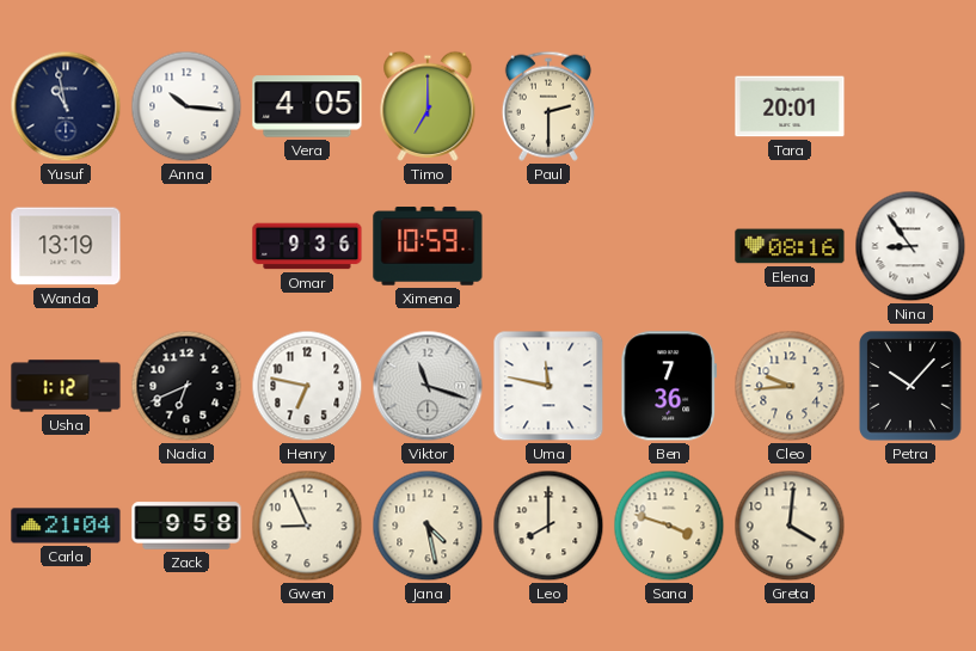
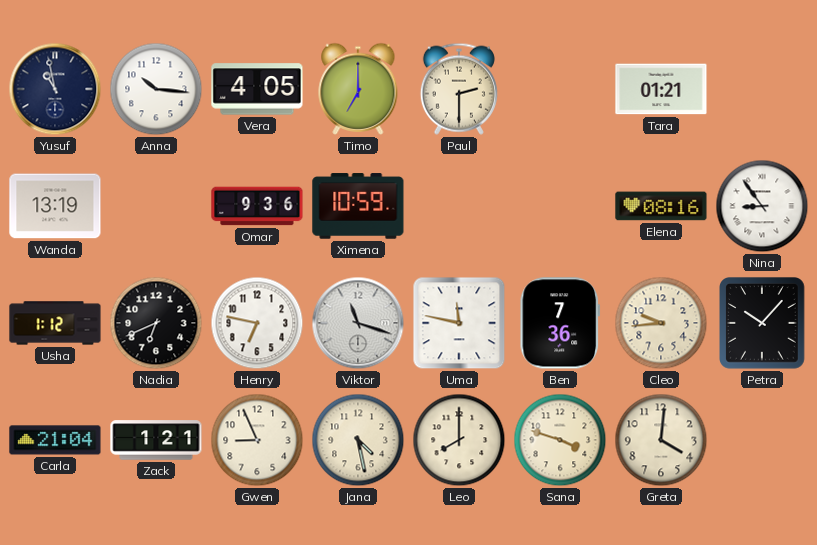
Tara: 20:01 -> 01:21 (661, 89)
Zack: 9:58 -> 1:21 (156, 440)
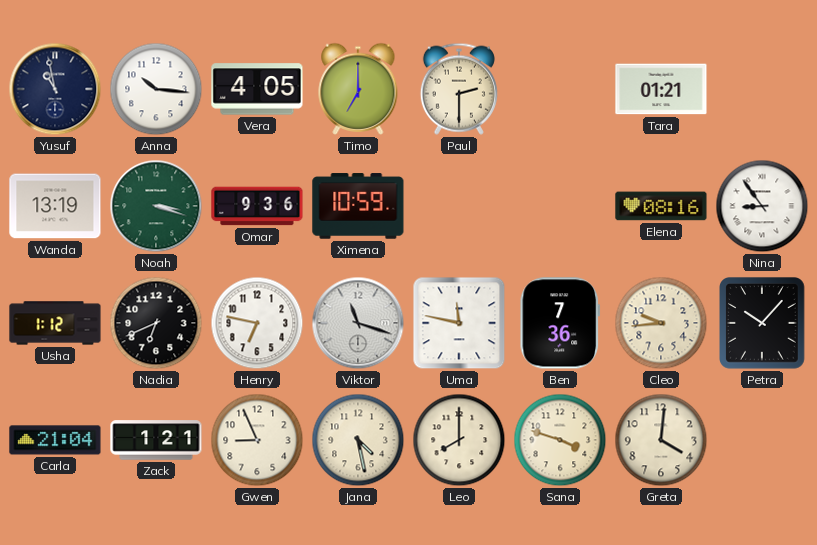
Noah: none -> 3:18 (156, 206)
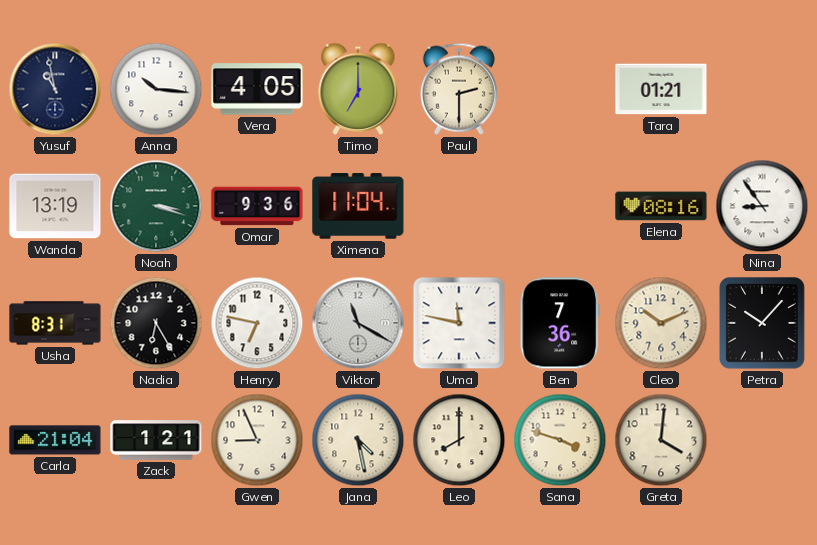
Ximena: 10:59 -> 11:04 (358, 206)
Usha: 1:12 -> 8:31 (55, 323)
Nadia: 6:41 -> 6:25 (156, 323)
Viktor: 11:18 -> 11:20 (358, 323)
Cleo: 9:44 -> 10:11 (661, 323)
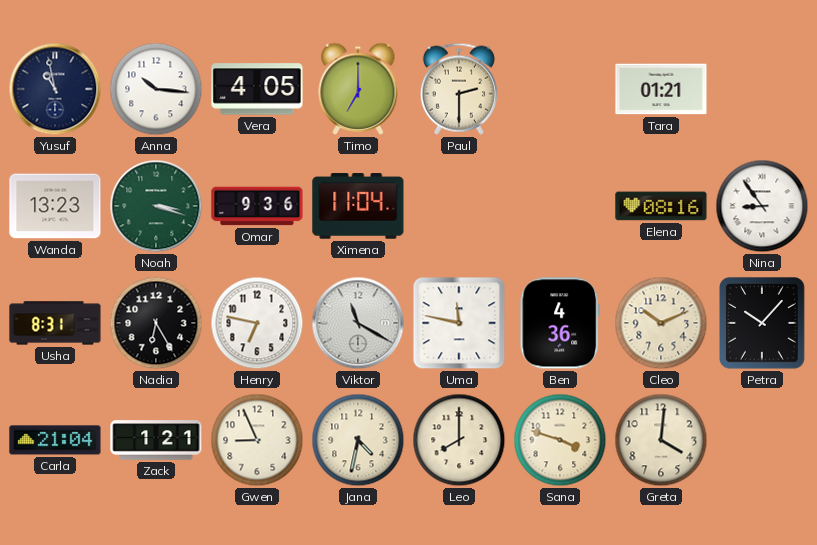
Wanda: 13:19 -> 13:23 (55, 206)
Ben: 7:36 -> 4:36 (560, 323)
Jana: 4:28 -> 4:32 (358, 440)
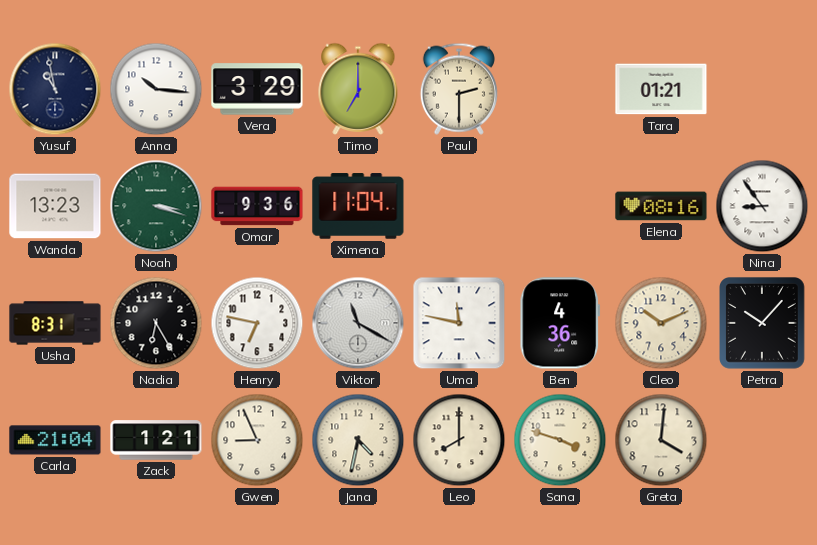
Vera: 4:05 -> 3:29 (257, 89)
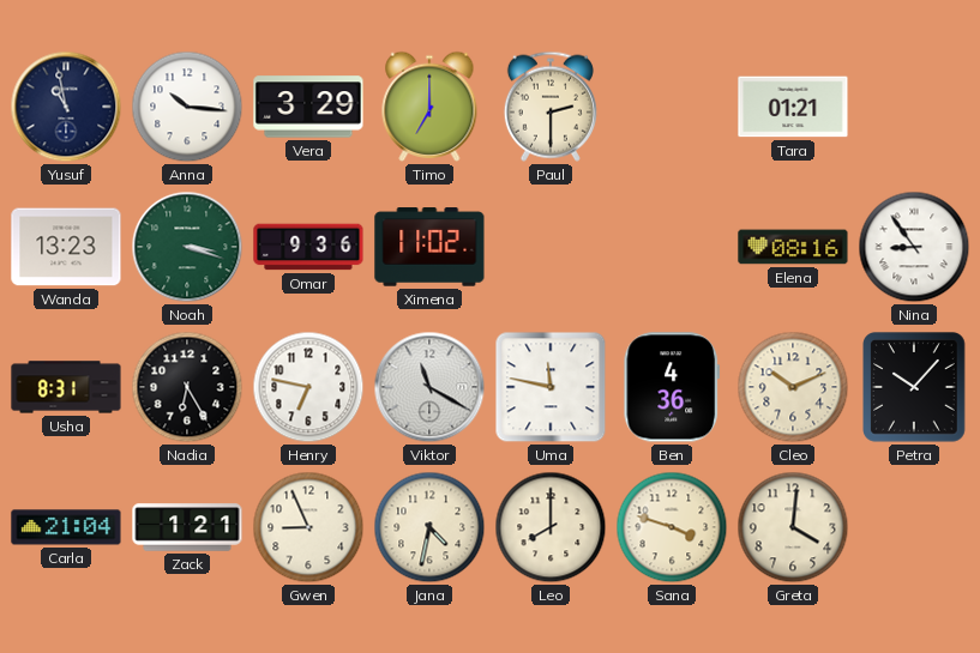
Ximena: 11:04 -> 11:02 (429, 247)
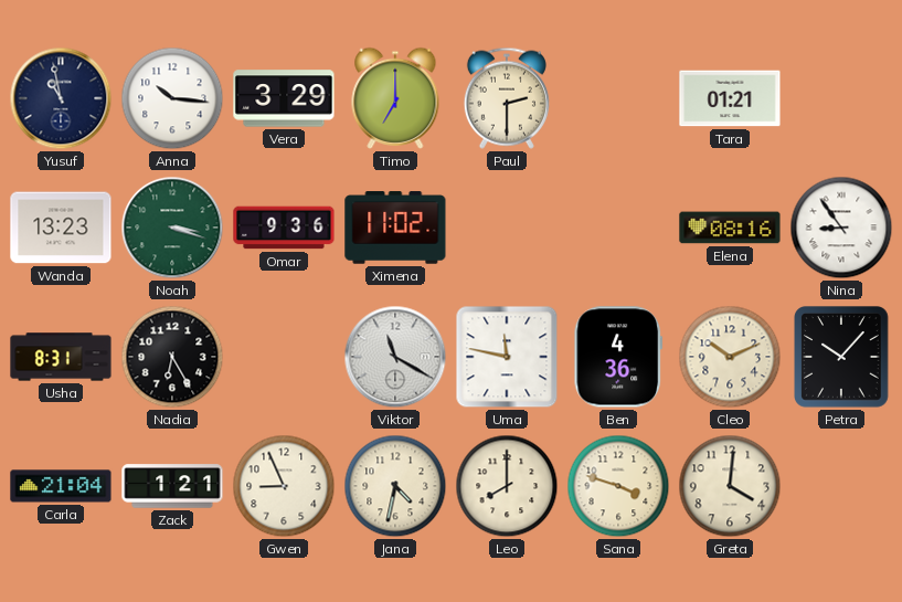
Henry: 6:47 -> none (308, 387)
